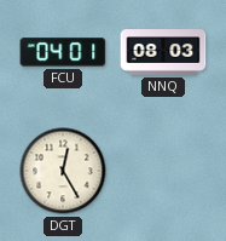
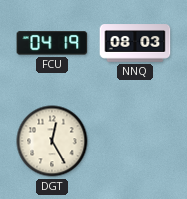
FCU: 04:01 -> 04:19 (52, 43)
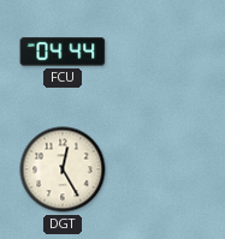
FCU: 04:19 -> 04:44 (63, 52)
NNQ: 08:03 -> none (135, 43)
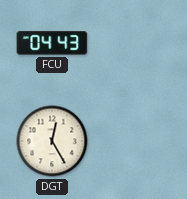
FCU: 04:44 -> 04:43 (52, 43)
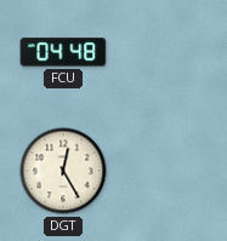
FCU: 04:43 -> 04:48 (63, 52)
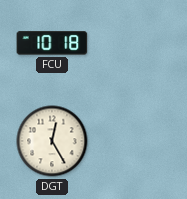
FCU: 04:48 -> 10:18 (52, 43)
